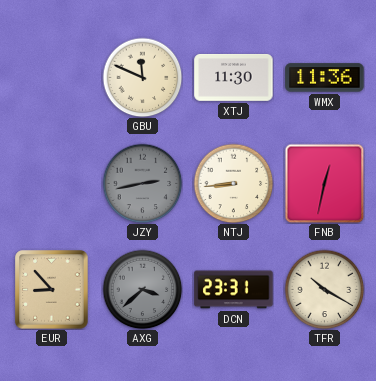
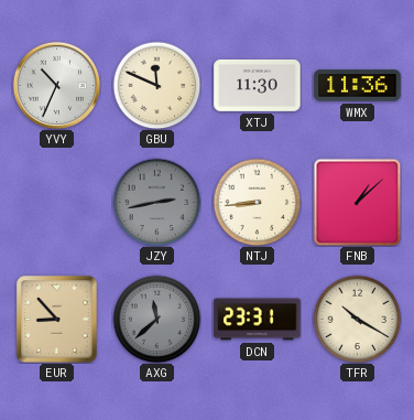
YVY: none -> 10:34 (56, 85)
FNB: 12:32 -> 1:08 (357, 202)
AXG: 3:38 -> 11:38 (156, 319)
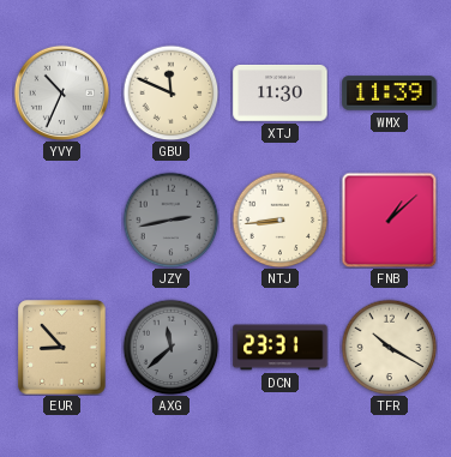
WMX: 11:36 -> 11:39 (390, 94)
